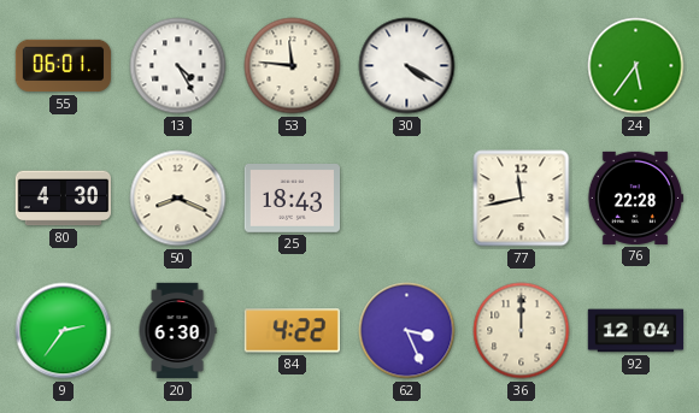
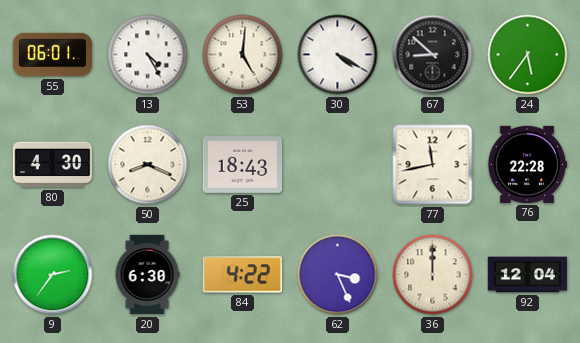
53: 11:46 -> 5:01 (243, 55)
67: none -> 8:52 (433, 55)
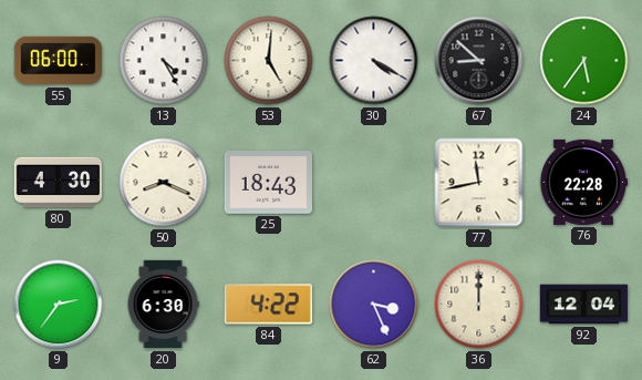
55: 06:01 -> 06:00 (59, 61)
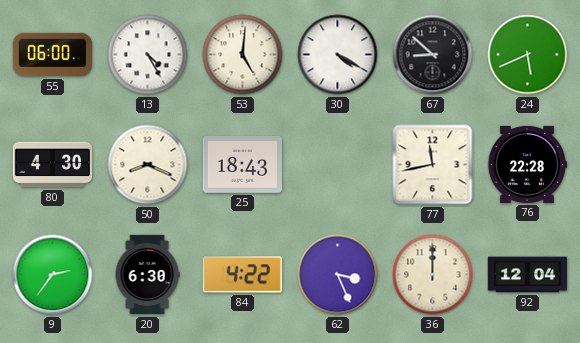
24: 5:36 -> 5:41 (528, 55)
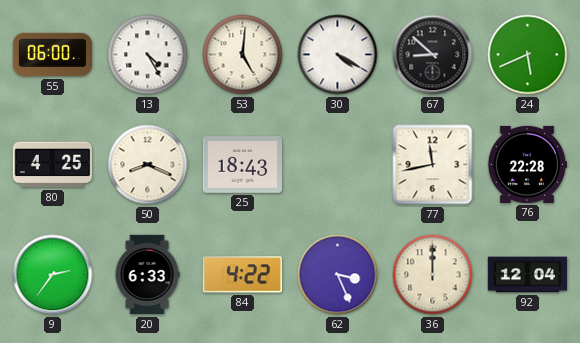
80: 4:30 -> 4:25 (52, 165)
20: 6:30 -> 6:33 (147, 275)
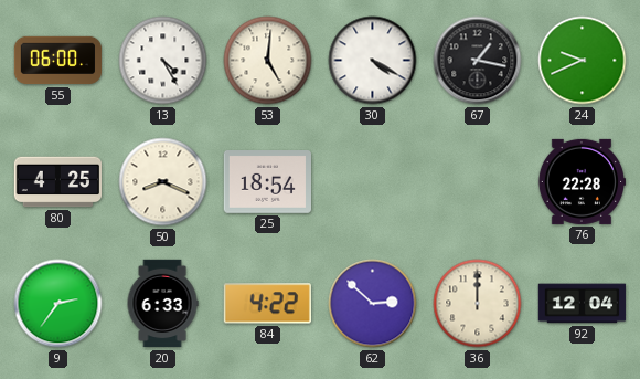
67: 8:52 -> 1:17 (478, 61)
24: 5:41 -> 9:41 (583, 61)
25: 18:43 -> 18:54 (267, 182)
77: 11:43 -> none (433, 165)
62: 3:26 -> 2:52 (373, 304)
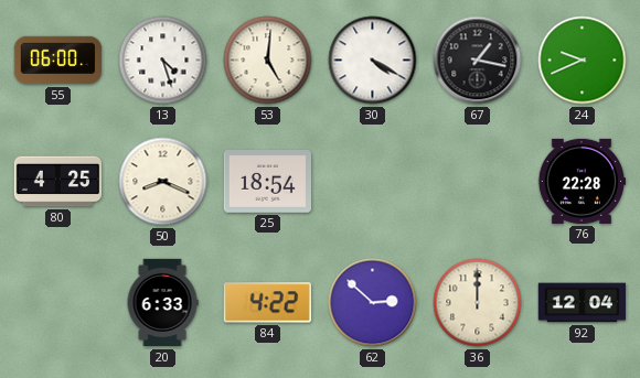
13: 4:25 -> 4:27 (163, 61)
9: 2:36 -> none (58, 304)
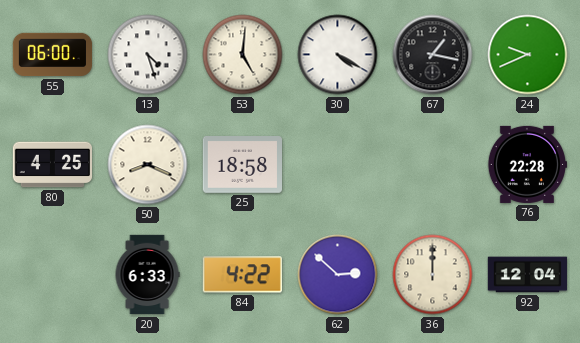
25: 18:54 -> 18:58 (242, 165)
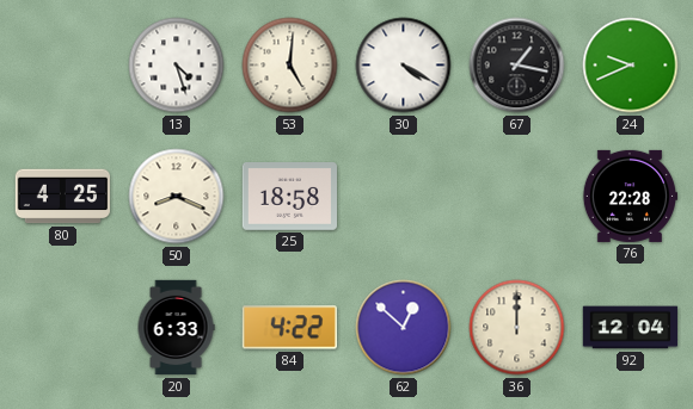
55: 06:00 -> none (53, 55)
62: 2:52 -> 12:52 (404, 328)
